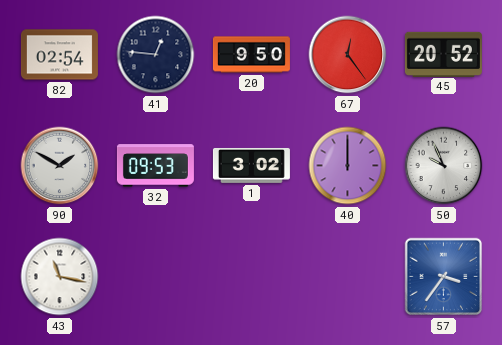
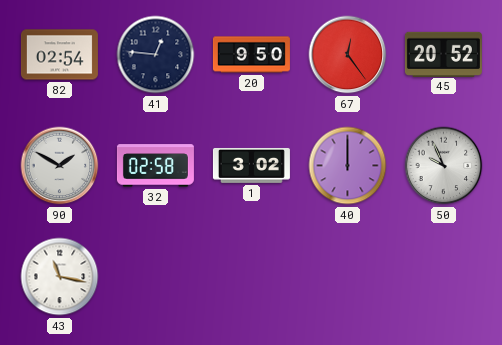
32: 09:53 -> 02:58 (155, 166)
57: 3:36 -> none (444, 277)
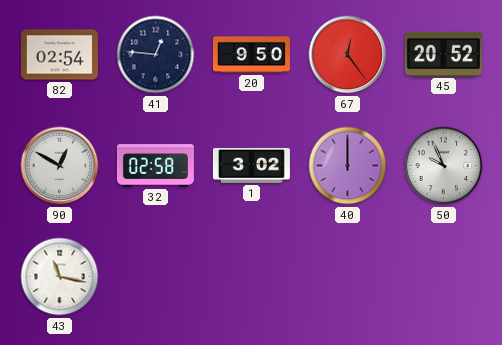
90: 1:50 -> 12:50 (60, 166)
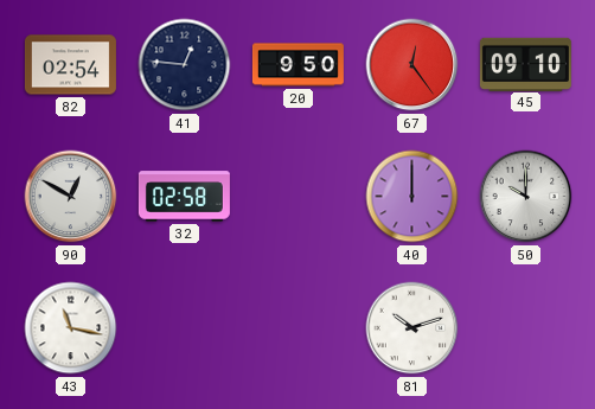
45: 20:52 -> 09:10 (525, 64)
1: 3:02 -> none (251, 165)
50: 9:56 -> 10:00 (526, 197)
81: none -> 10:12 (412, 328)
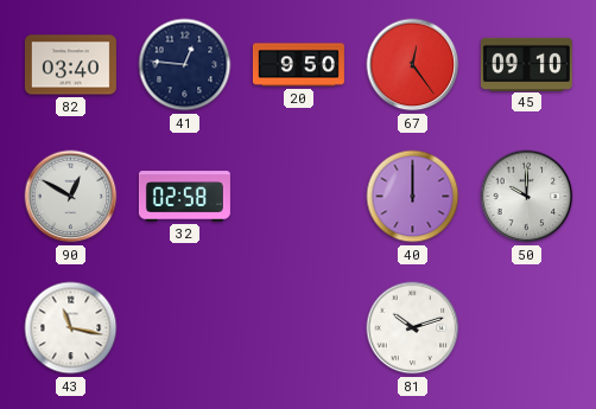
82: 02:54 -> 03:40 (70, 65)
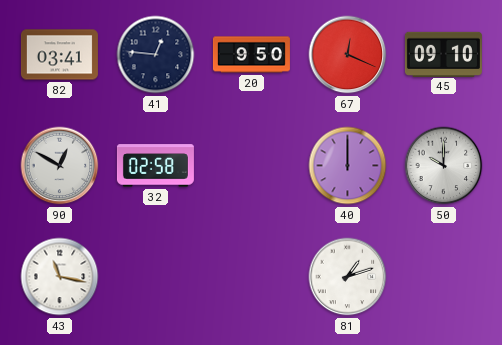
82: 03:40 -> 03:41 (59, 55)
67: 12:24 -> 12:19 (348, 55)
81: 10:12 -> 1:12 (348, 277)
